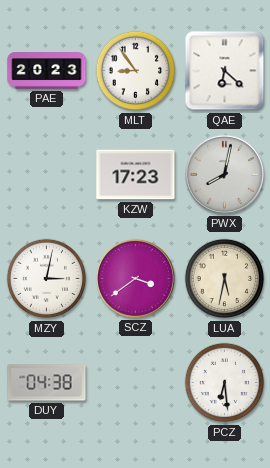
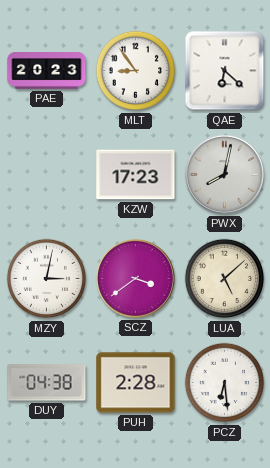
LUA: 5:32 -> 5:08 (225, 279)
PUH: none -> 2:28 (136, 383)
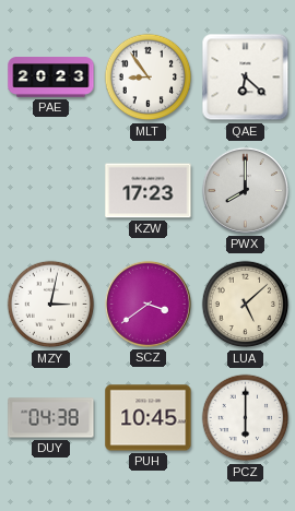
PWX: 8:02 -> 8:00 (245, 190)
PUH: 2:28 -> 10:45 (149, 418)
PCZ: 6:29 -> 6:00 (246, 418)
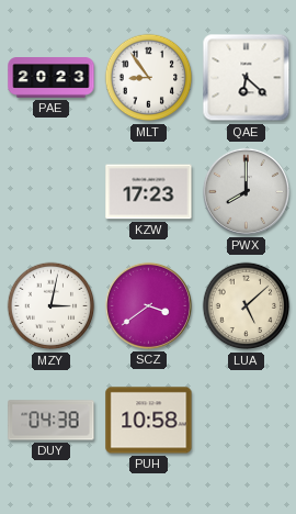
PUH: 10:45 -> 10:58 (149, 421)
PCZ: 6:00 -> none (246, 418)
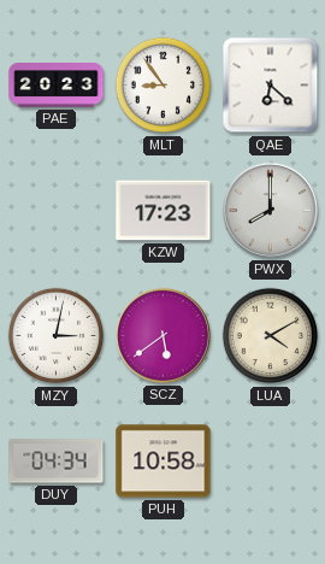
SCZ: 3:39 -> 5:39 (162, 335)
LUA: 5:08 -> 4:10 (271, 336)
DUY: 04:38 -> 04:34 (57, 462)
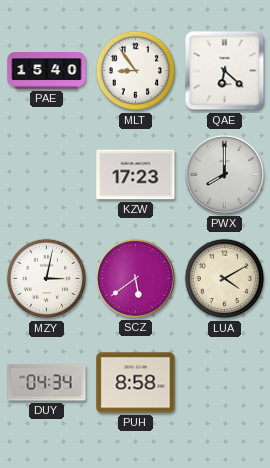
PAE: 20:23 -> 15:40 (47, 71)
PUH: 10:58 -> 8:58 (136, 383)
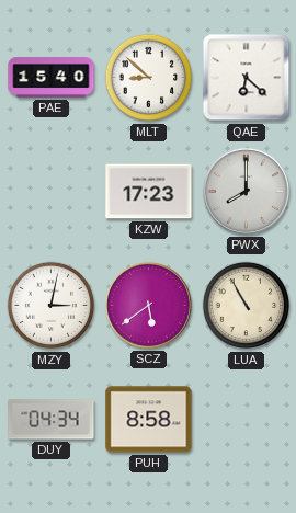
MLT: 8:54 -> 8:52 (149, 78)
LUA: 4:10 -> 10:55 (247, 306)
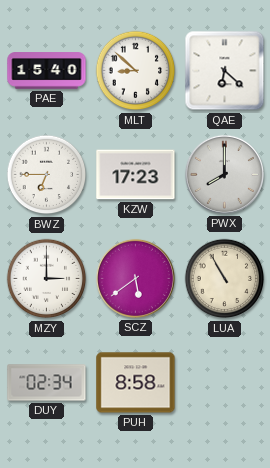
BWZ: none -> 6:45 (47, 175)
MZY: 3:02 -> 3:00 (47, 279)
DUY: 04:34 -> 02:34 (47, 383)
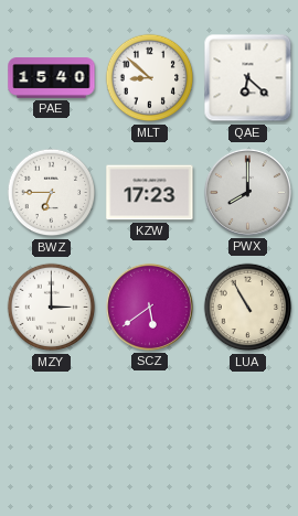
DUY: 02:34 -> none (47, 383)
PUH: 8:58 -> none (136, 383)
